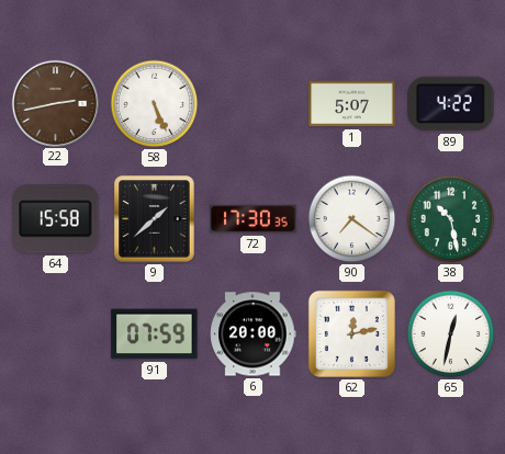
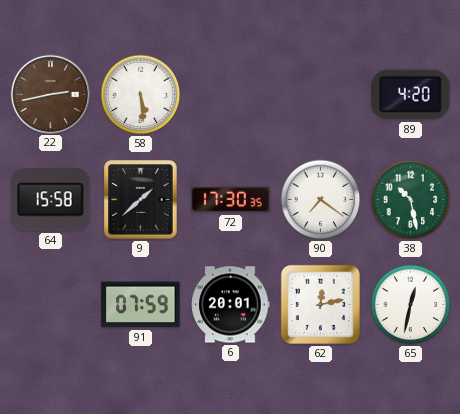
58: 5:26 -> 5:29 (141, 95)
1: 5:07 -> none (352, 104)
89: 4:22 -> 4:20 (411, 95)
6: 20:00 -> 20:01 (231, 305)
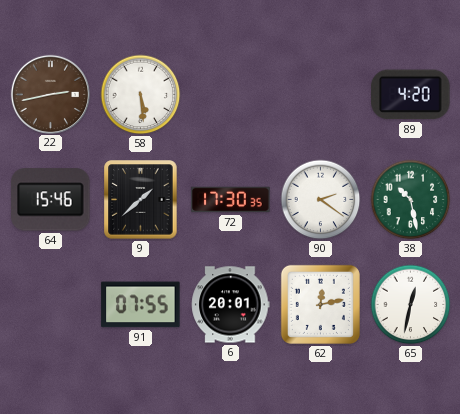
64: 15:58 -> 15:46 (51, 200)
90: 7:21 -> 2:21 (321, 200)
91: 07:59 -> 07:55 (141, 305)
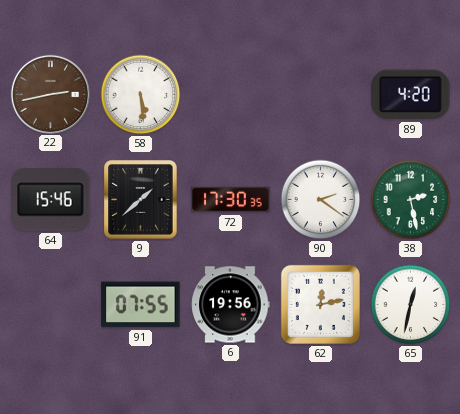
38: 10:28 -> 2:28 (411, 200)
6: 20:01 -> 19:56 (231, 305)
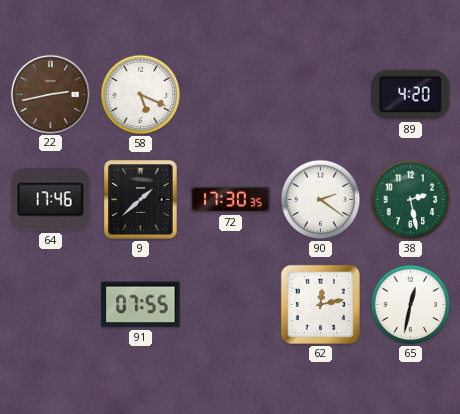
58: 5:29 -> 5:19 (141, 95)
64: 15:46 -> 17:46 (51, 200)
6: 19:56 -> none (231, 305)
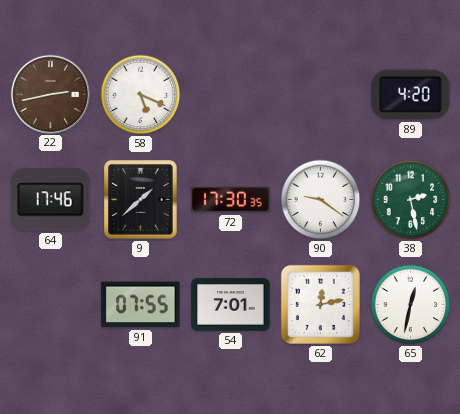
90: 2:21 -> 9:21 (321, 200)
54: none -> 7:01 (231, 305)
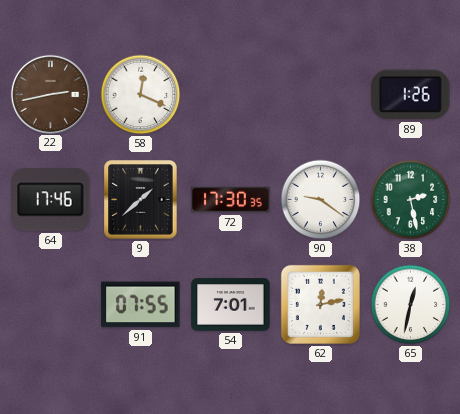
58: 5:19 -> 12:19 (141, 95)
89: 4:20 -> 1:26 (411, 95)
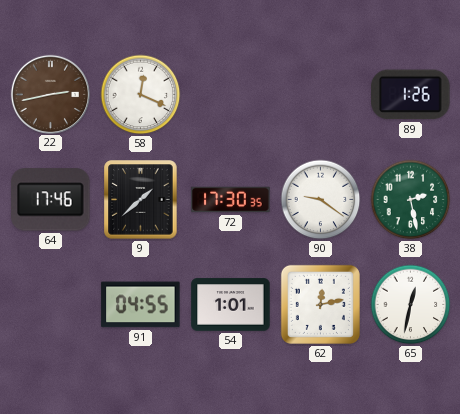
91: 07:55 -> 04:55 (141, 305)
54: 7:01 -> 1:01 (231, 305)
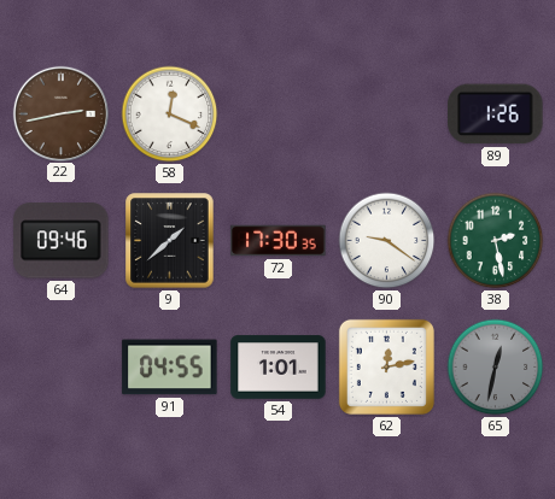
64: 17:46 -> 09:46 (62, 241)
65 dial: white -> grey (496, 368)
